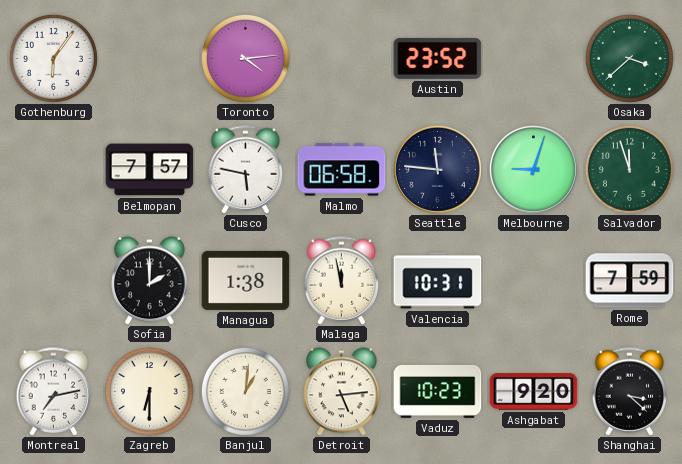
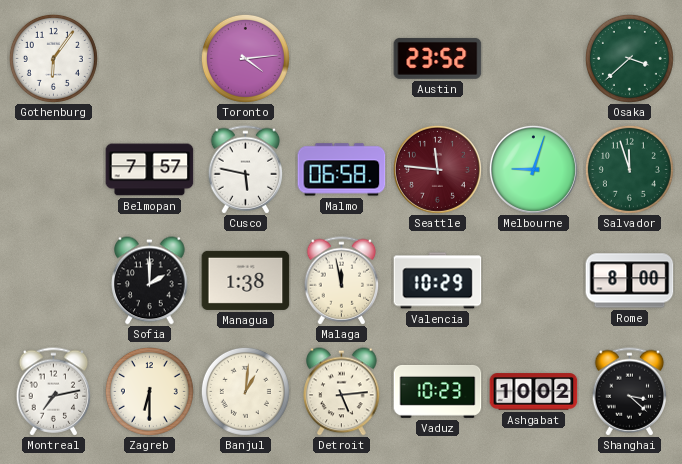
Seattle dial: navy -> burgundy (437, 169)
Valencia: 10:31 -> 10:29 (438, 281)
Rome: 7:59 -> 8:00 (630, 281)
Ashgabat: 9:20 -> 10:02 (534, 392)
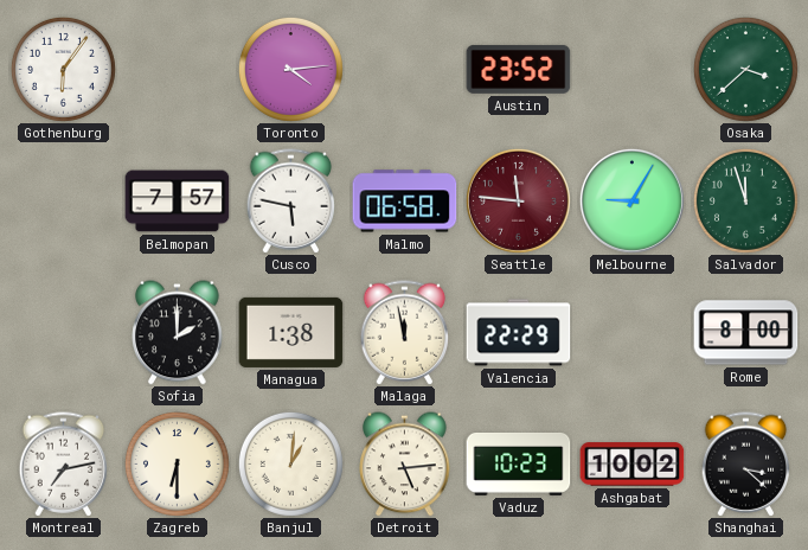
Melbourne: 9:03 -> 9:05 (631, 200)
Valencia: 10:29 -> 22:29 (519, 333)
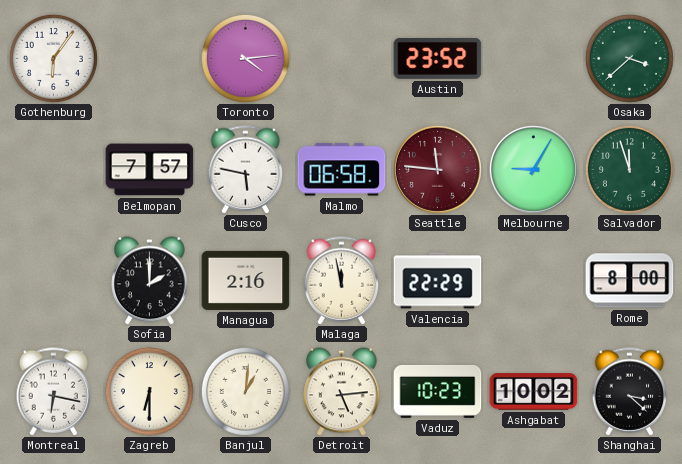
Managua: 1:38 -> 2:16 (246, 280)
Montreal: 7:13 -> 6:17 (54, 392)
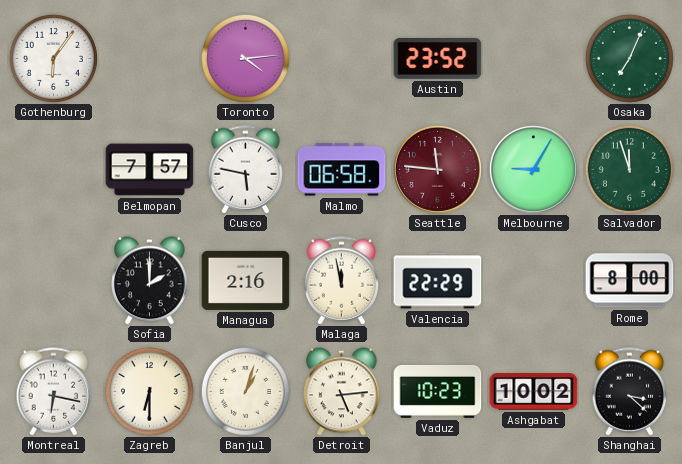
Osaka: 3:38 -> 7:04 (629, 58)
Banjul: 1:01 -> 1:03 (245, 391)
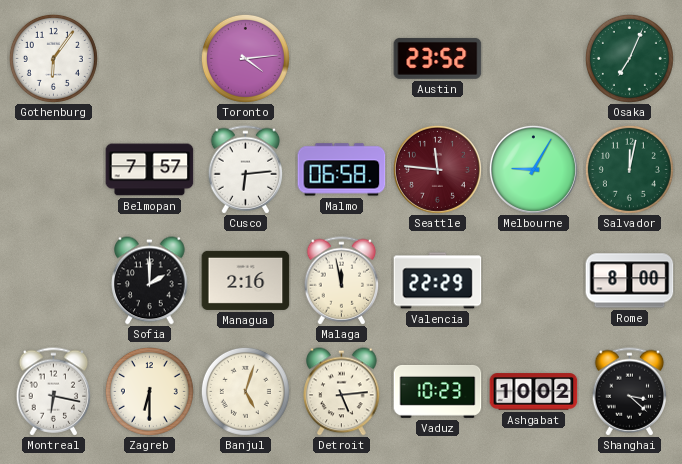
Cusco: 5:47 -> 6:14 (246, 170)
Salvador: 11:57 -> 12:02 (629, 169)
Banjul: 1:03 -> 5:03 (245, 391)
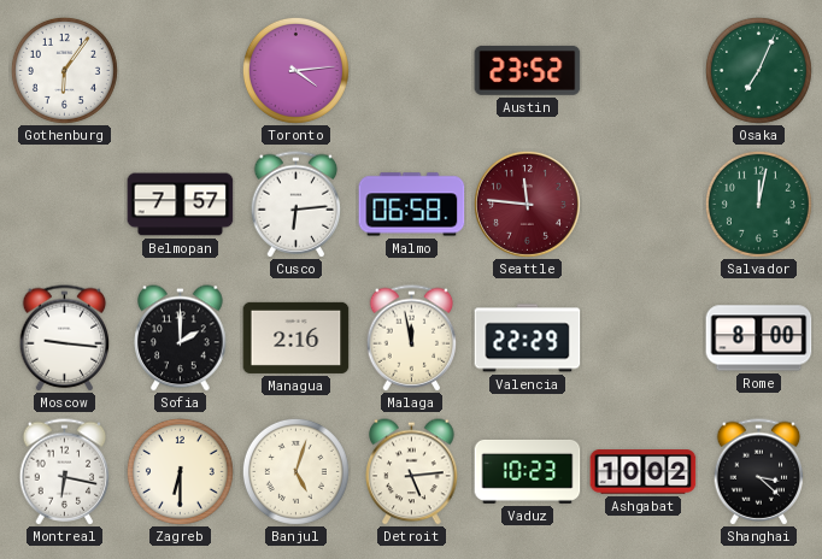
Melbourne: 9:05 -> none (533, 169)
Moscow: none -> 9:16 (65, 339)
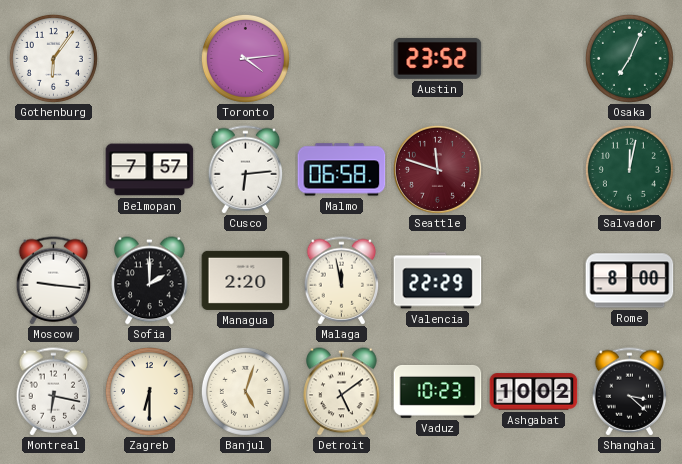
Seattle: 11:46 -> 11:48 (437, 169)
Managua: 2:16 -> 2:20 (246, 280)
Detroit: 5:14 -> 5:09 (342, 392)
